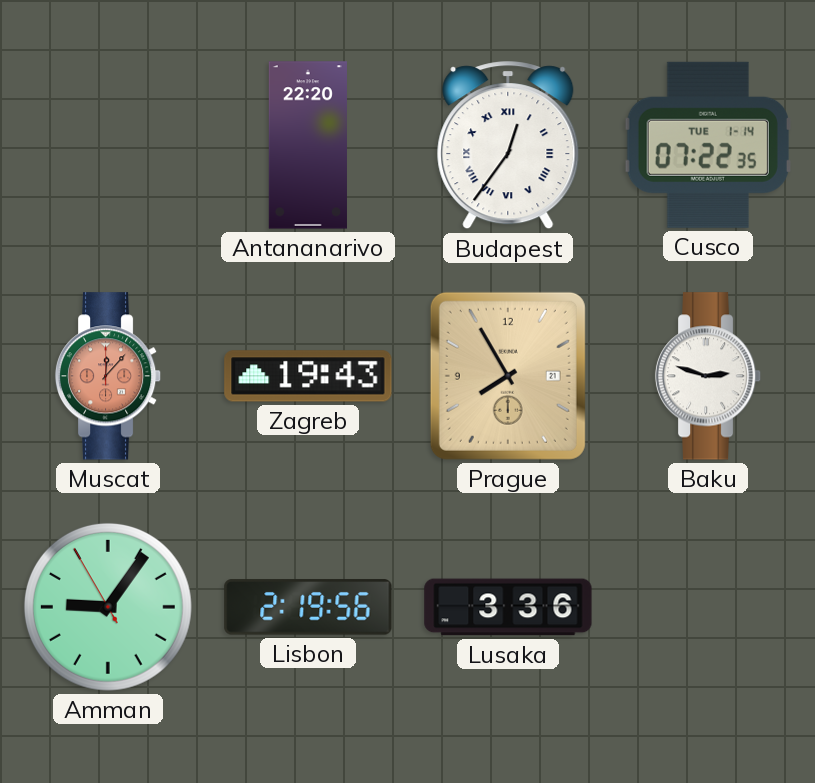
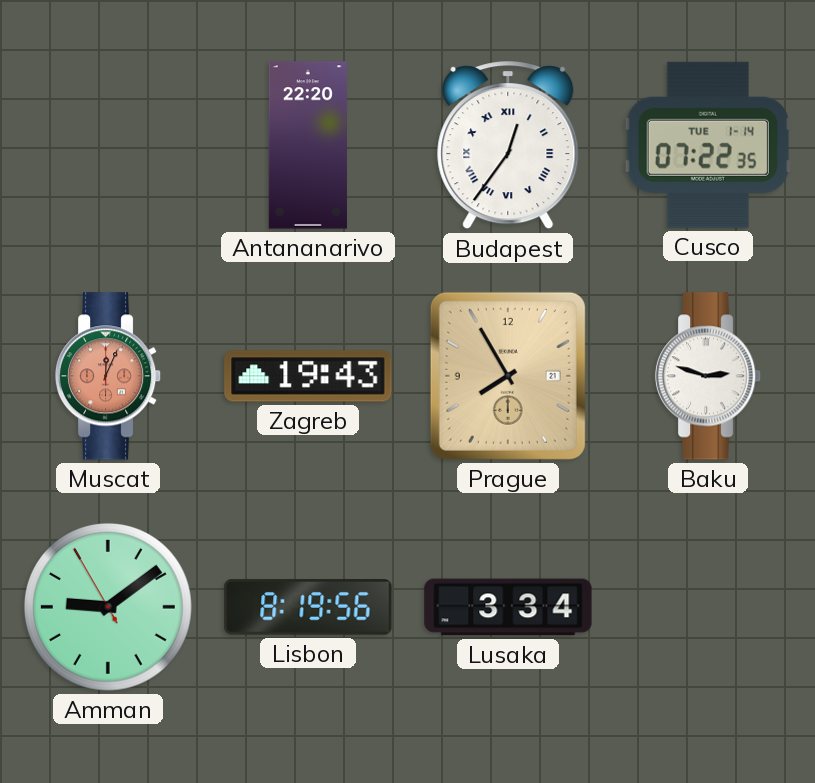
Muscat: 12:07 -> 12:04 (108, 376)
Amman: 9:05 -> 9:08 (108, 607)
Lisbon: 2:19 -> 8:19 (308, 607)
Lusaka: 3:36 -> 3:34 (508, 607)
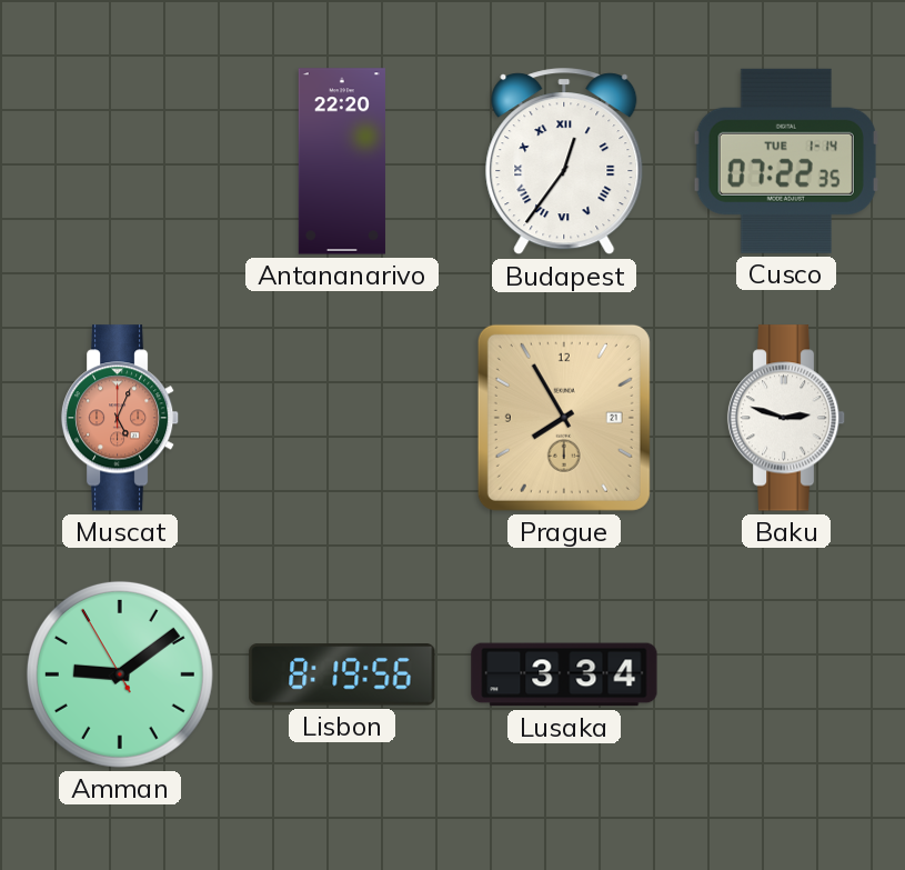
Muscat: 12:04 -> 5:04 (120, 418)
Zagreb: 19:43 -> none (308, 376)
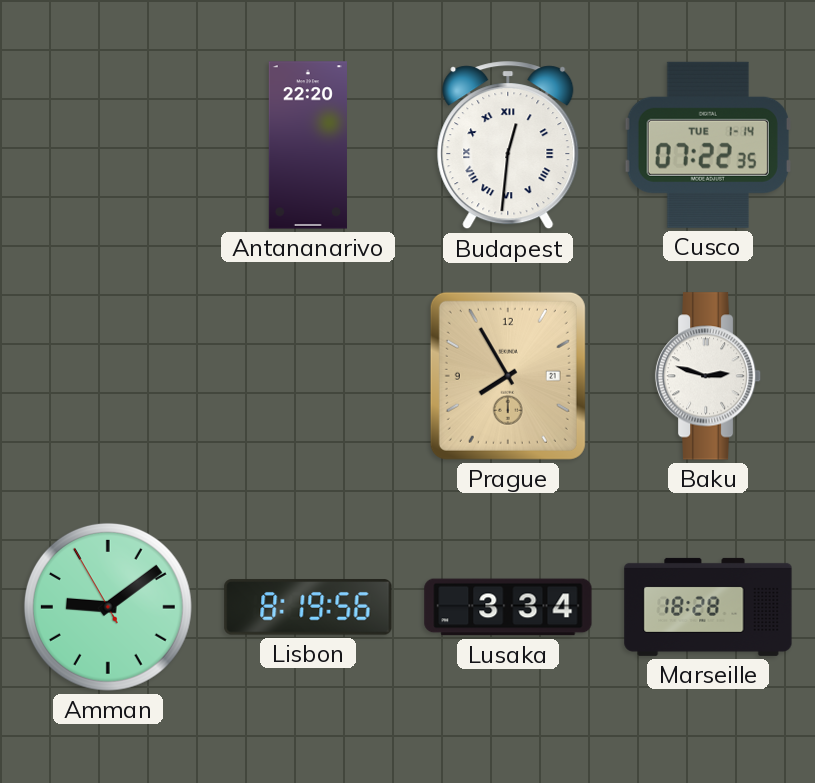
Budapest: 12:36 -> 12:31 (508, 146)
Muscat: 5:04 -> none (120, 418)
Marseille: none -> 18:28 (708, 607)
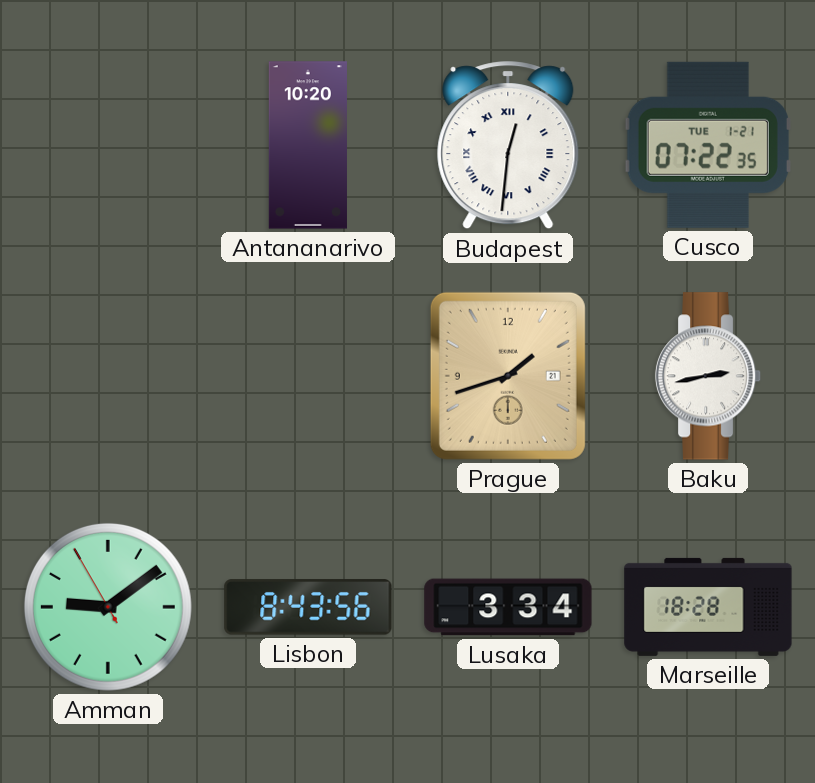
Antananarivo: 22:20 -> 10:20 (308, 145)
Cusco date: TUE 1-14 -> TUE 1-21 (708, 145)
Prague: 7:55 -> 1:42 (508, 376)
Baku: 2:48 -> 2:43 (708, 376)
Lisbon: 8:19 -> 8:43 (308, 607)
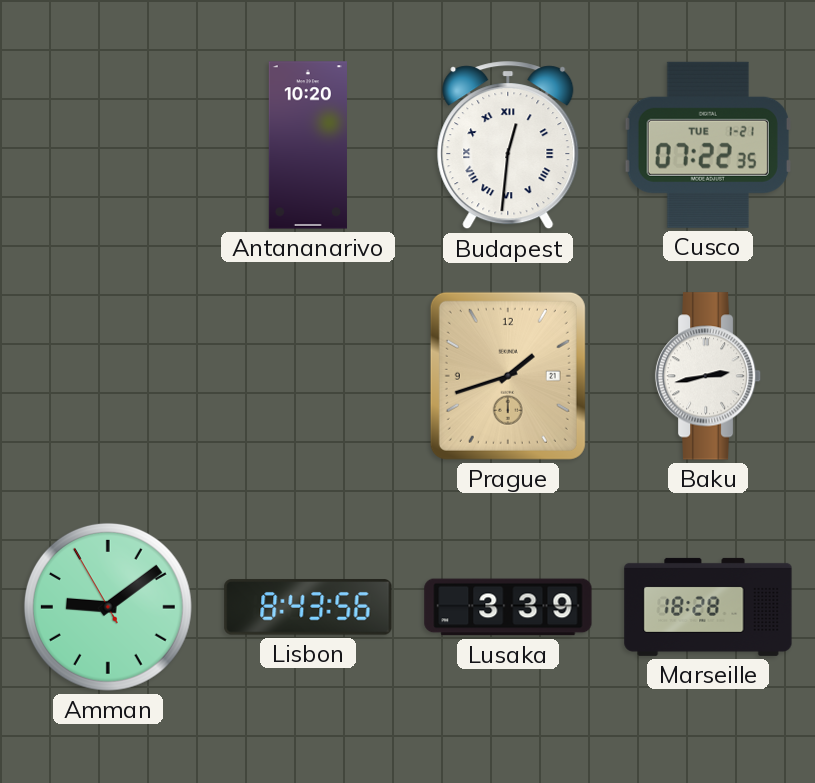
Lusaka: 3:34 -> 3:39 (508, 607)
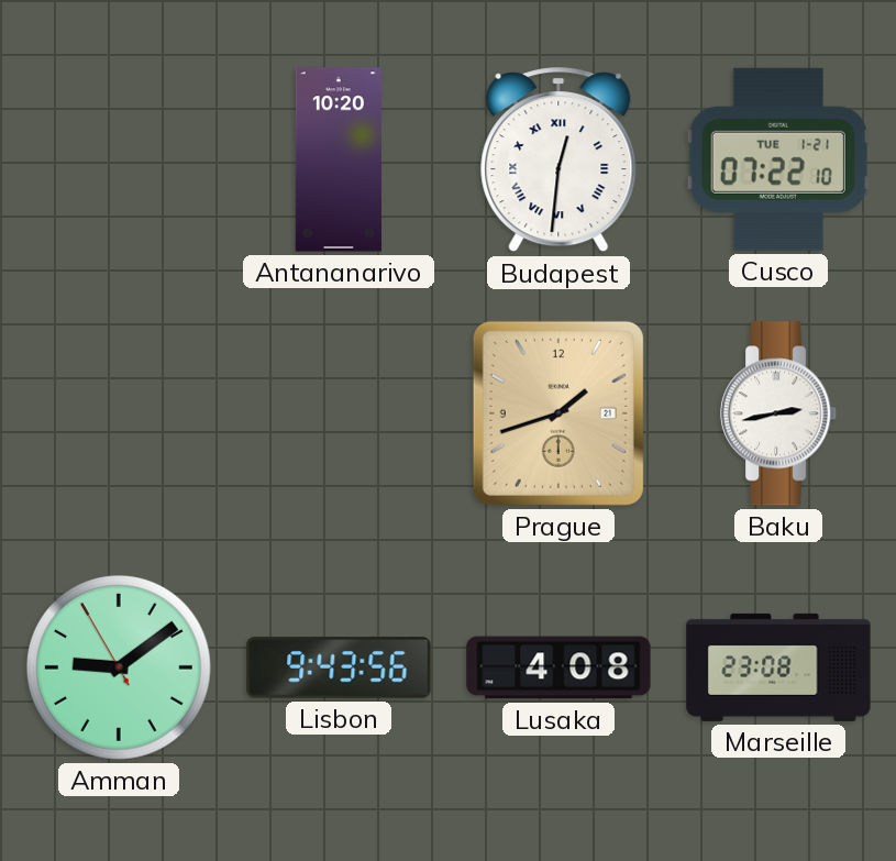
Cusco: 07:22:35 -> 07:22:10 (778, 159)
Lisbon: 8:43 -> 9:43 (339, 667)
Lusaka: 3:39 -> 4:08 (558, 667)
Marseille: 18:28 -> 23:08 (778, 667)
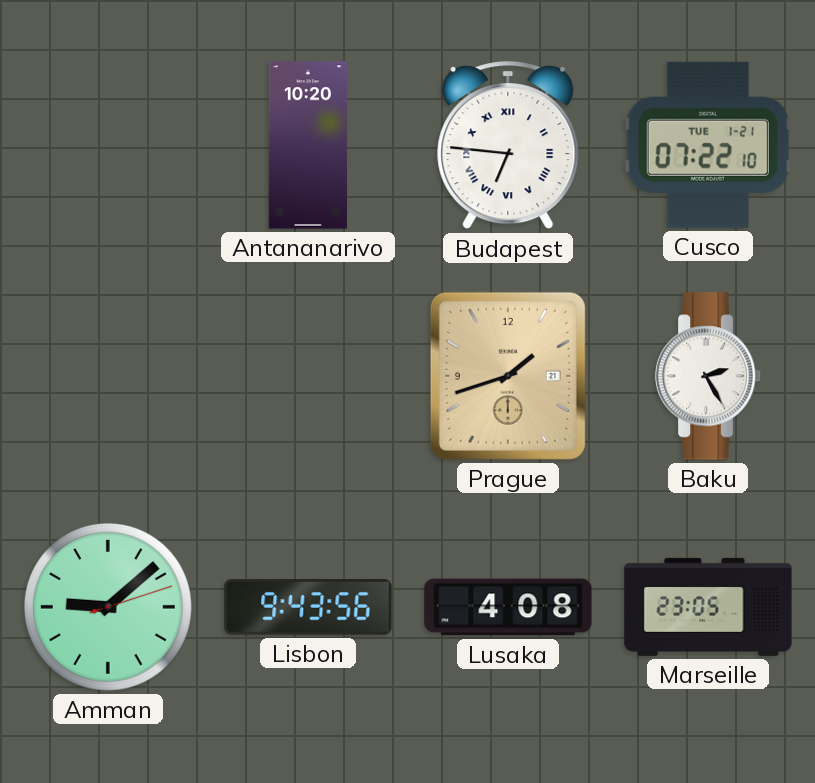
Budapest: 12:31 -> 6:46 (508, 146)
Baku: 2:43 -> 2:25 (708, 376)
Amman: 9:08:55 -> 9:08:12 (108, 607)
Marseille: 23:08 -> 23:05 (708, 607)
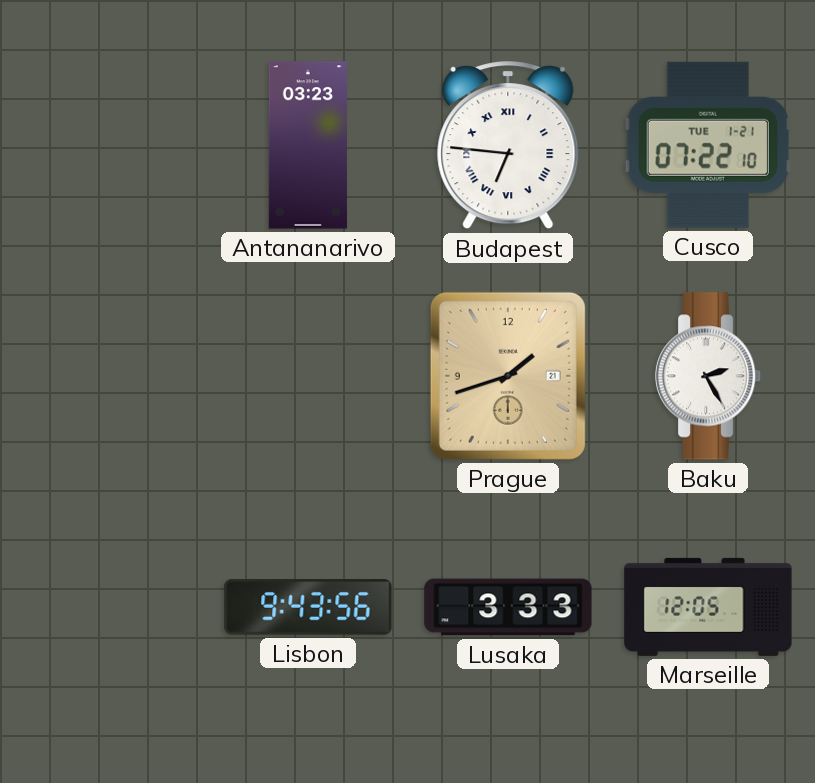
Antananarivo: 10:20 -> 03:23 (308, 145)
Amman: 9:08 -> none (108, 607)
Lusaka: 4:08 -> 3:33 (508, 607)
Marseille: 23:05 -> 12:05 (708, 607)
